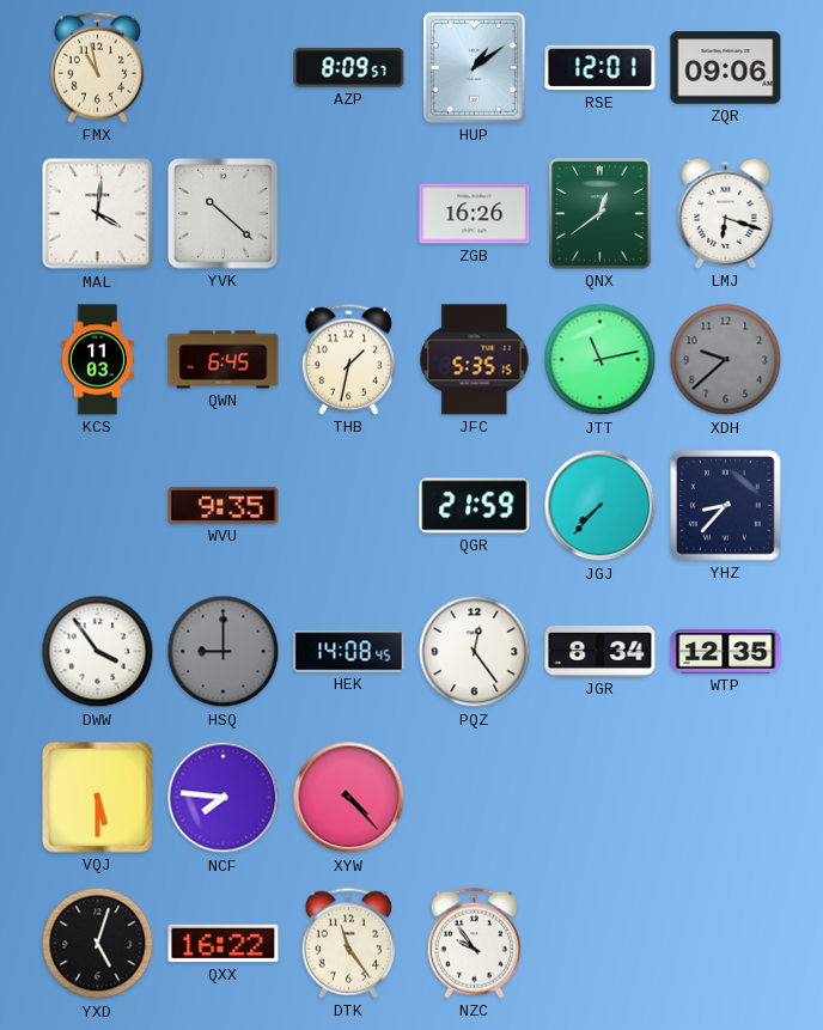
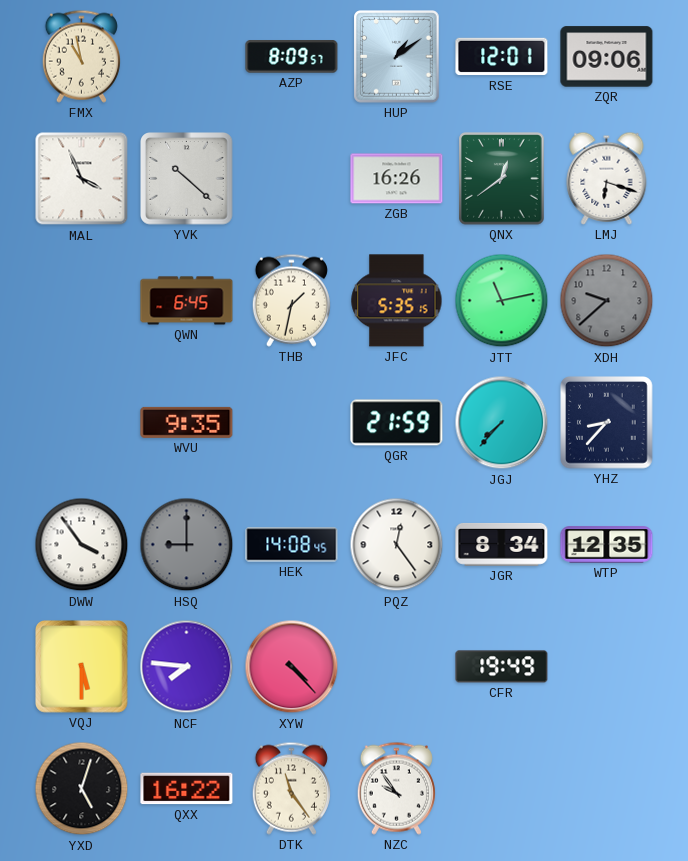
MAL: 4:01 -> 3:56 (82, 179)
KCS: 11:03 -> none (97, 360)
CFR: none -> 19:49 (502, 667)
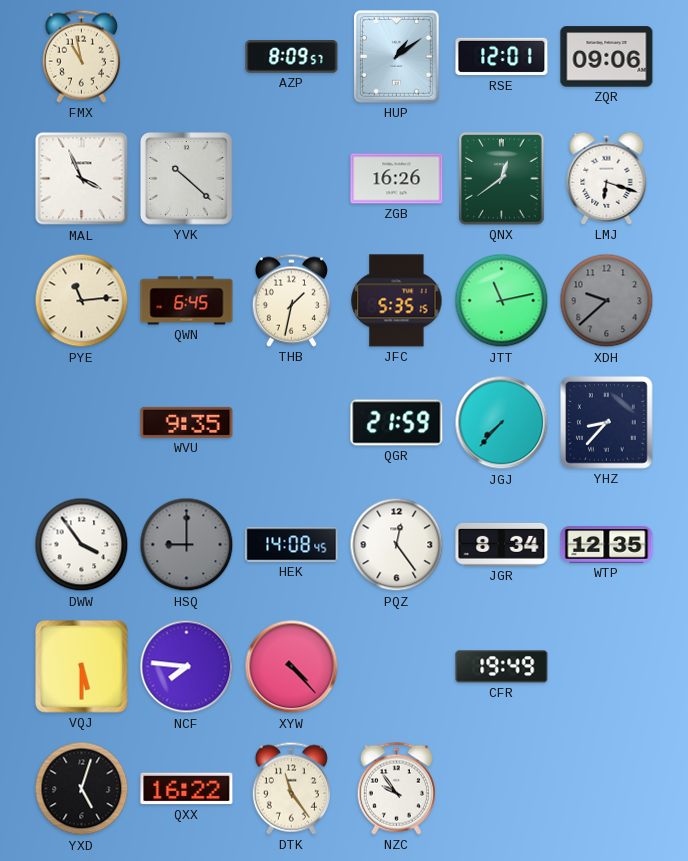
PYE: none -> 11:14 (82, 301)
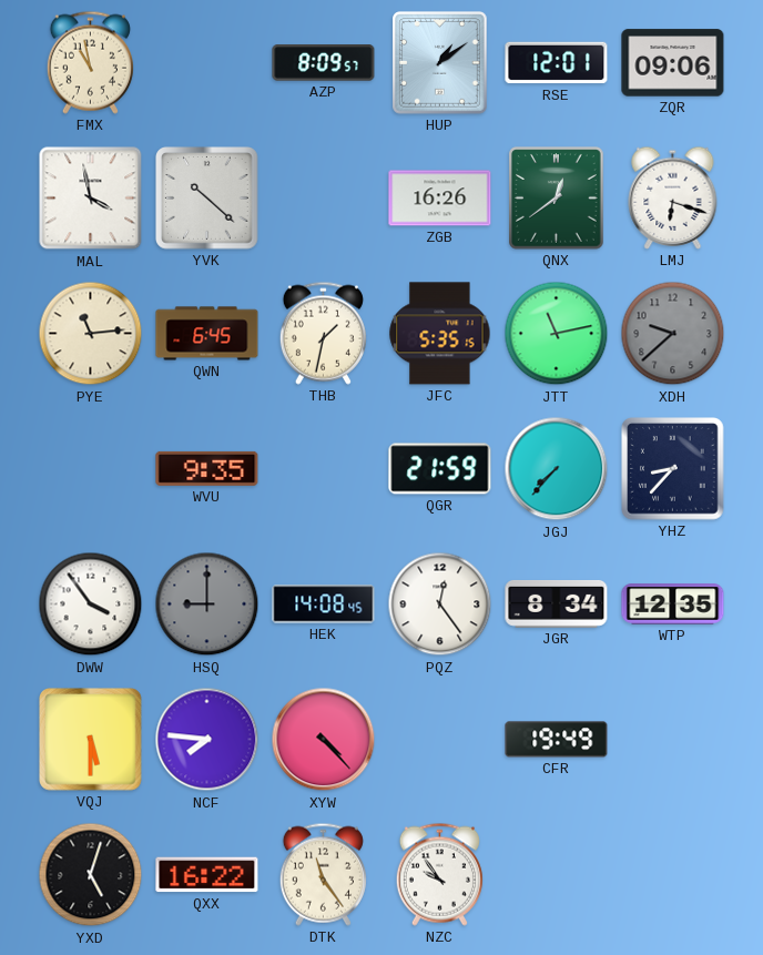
MAL: 3:56 -> 3:58 (91, 199)
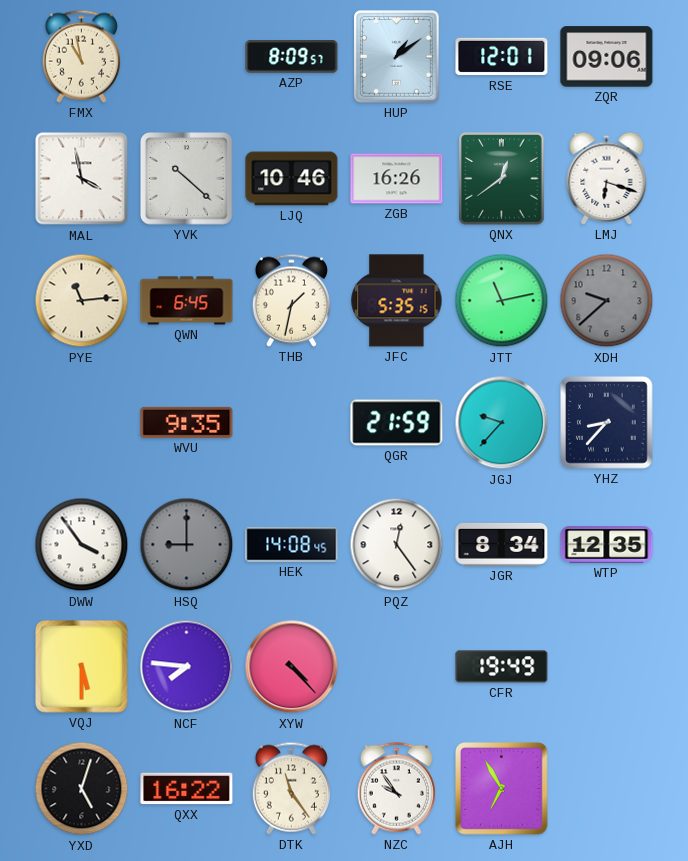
LJQ: none -> 10:46 (292, 179)
JGJ: 7:37 -> 9:37 (502, 423)
AJH: none -> 6:55 (502, 789)
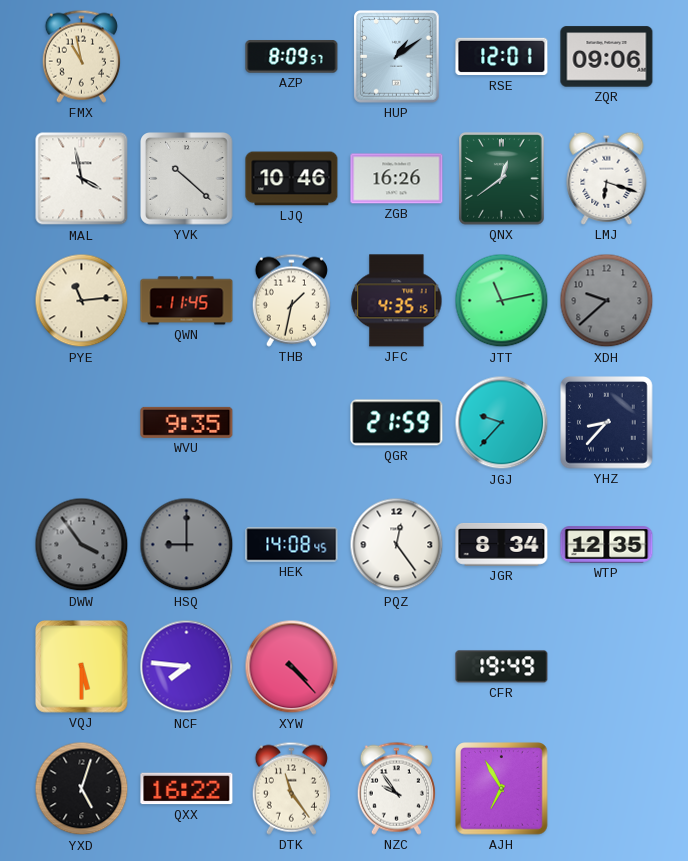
QWN: 6:45 -> 11:45 (187, 301)
JFC: 5:35 -> 4:35 (397, 301)
DWW dial: white -> grey (82, 545)
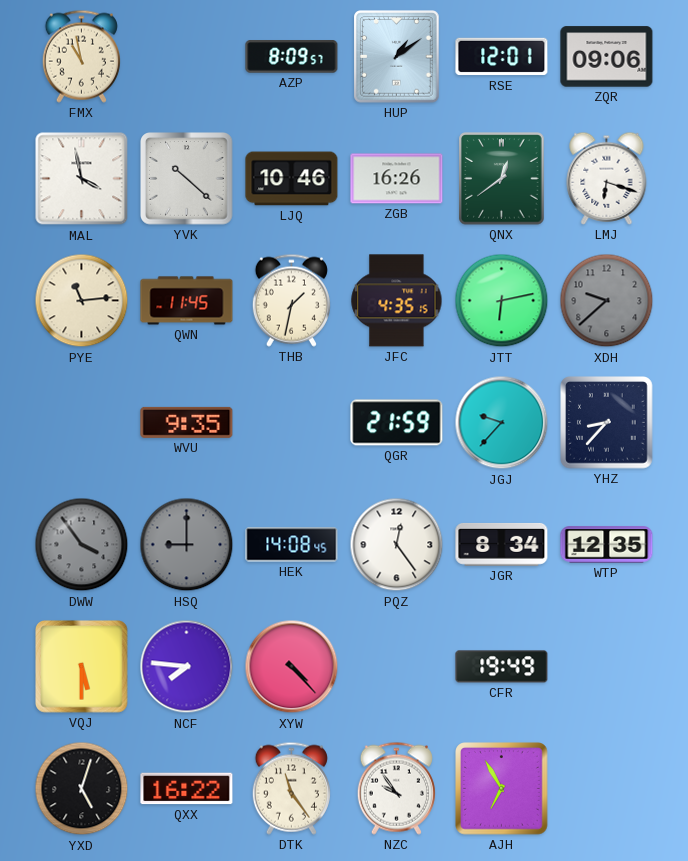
JTT: 11:13 -> 6:13 (502, 301)
